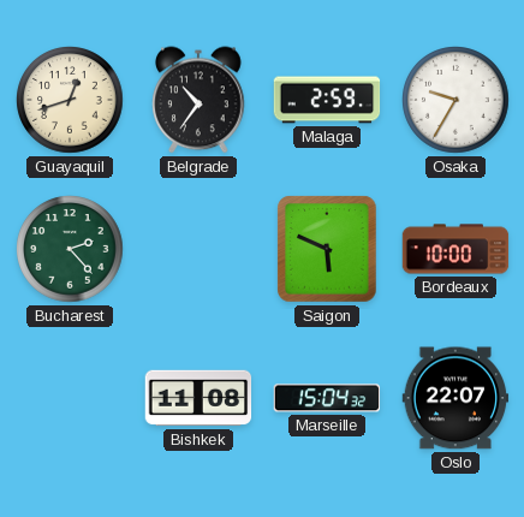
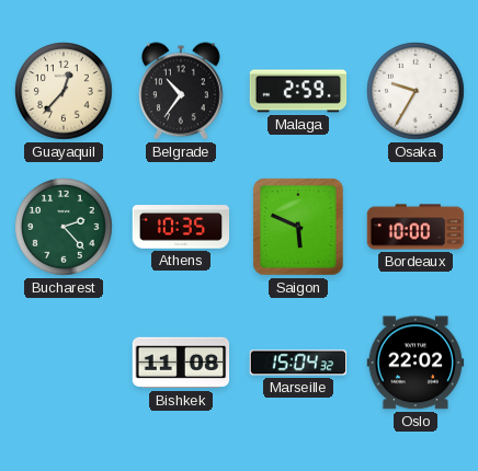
Guayaquil: 12:42 -> 12:37 (65, 92)
Athens: none -> 10:35 (181, 227)
Oslo: 22:07 -> 22:02 (416, 363)
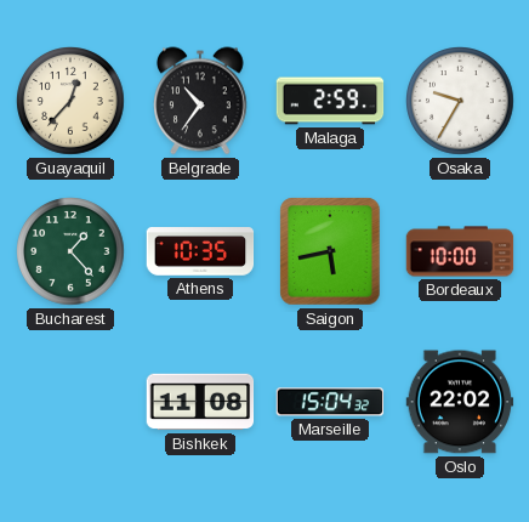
Bucharest: 2:23 -> 1:23 (72, 253)
Saigon: 5:49 -> 5:43 (330, 251)
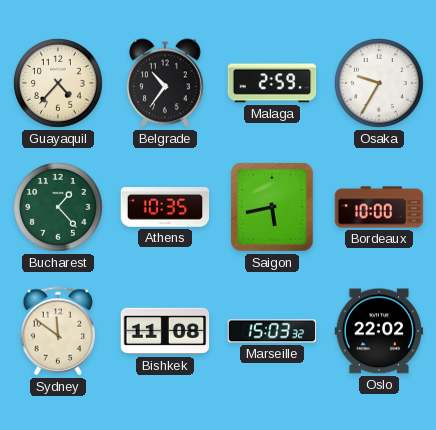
Guayaquil: 12:37 -> 4:37 (59, 84)
Sydney: none -> 11:51 (58, 331)
Marseille: 15:04 -> 15:03 (272, 331)
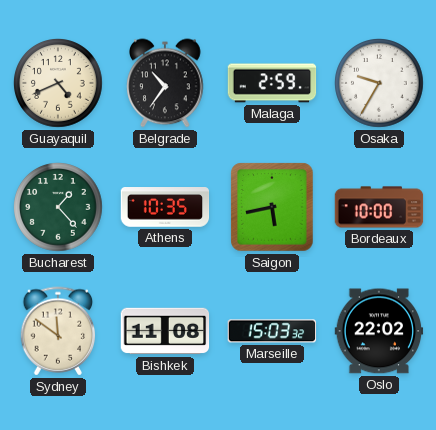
Guayaquil: 4:37 -> 4:41 (59, 84)
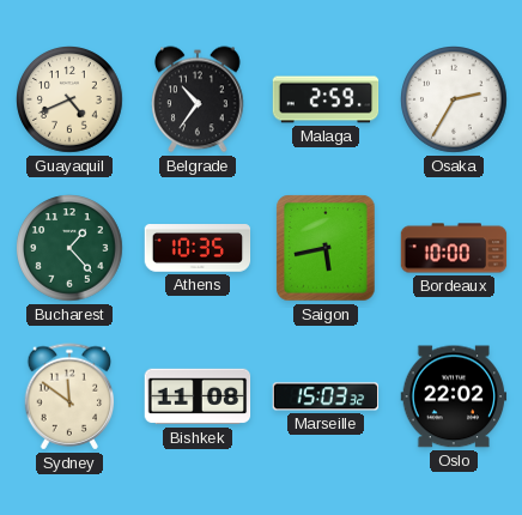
Osaka: 9:35 -> 2:35 (455, 101)
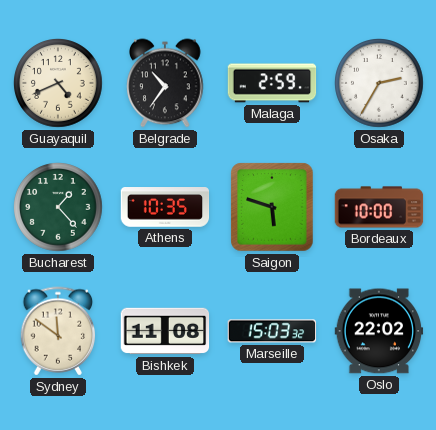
Saigon: 5:43 -> 5:48 (272, 207)
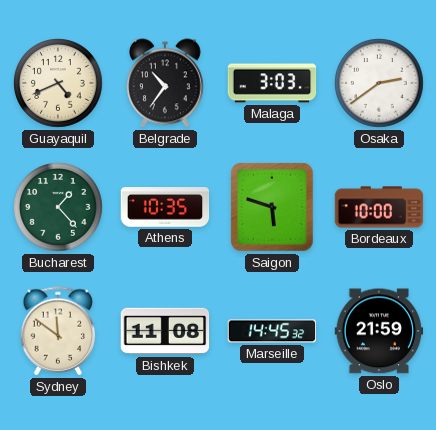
Malaga: 2:59 -> 3:03 (272, 83)
Osaka: 2:35 -> 2:39 (380, 84)
Marseille: 15:03 -> 14:45 (272, 331)
Oslo: 22:02 -> 21:59 (379, 331)
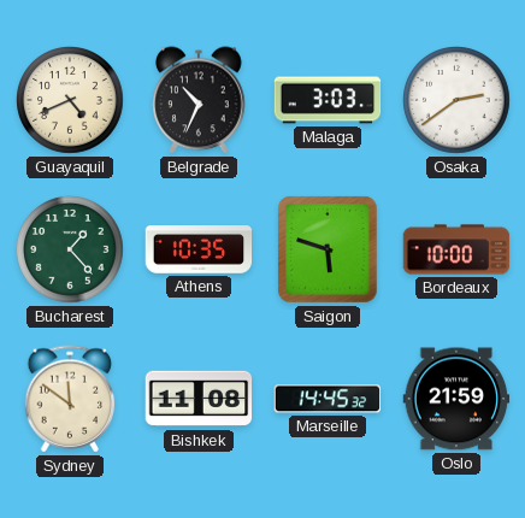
Belgrade: 10:36 -> 10:34 (199, 100)
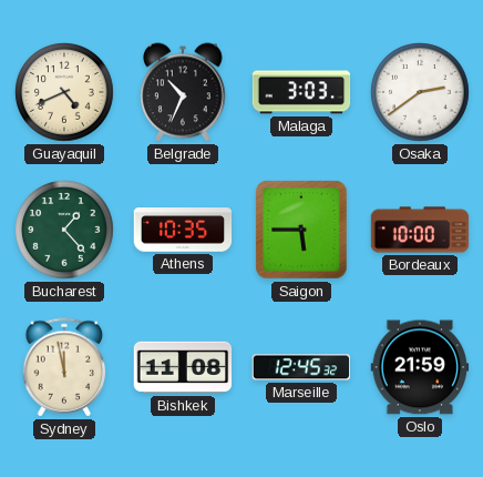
Saigon: 5:48 -> 5:45 (301, 230)
Sydney: 11:51 -> 11:58 (64, 367)
Marseille: 14:45 -> 12:45 (301, 367)
